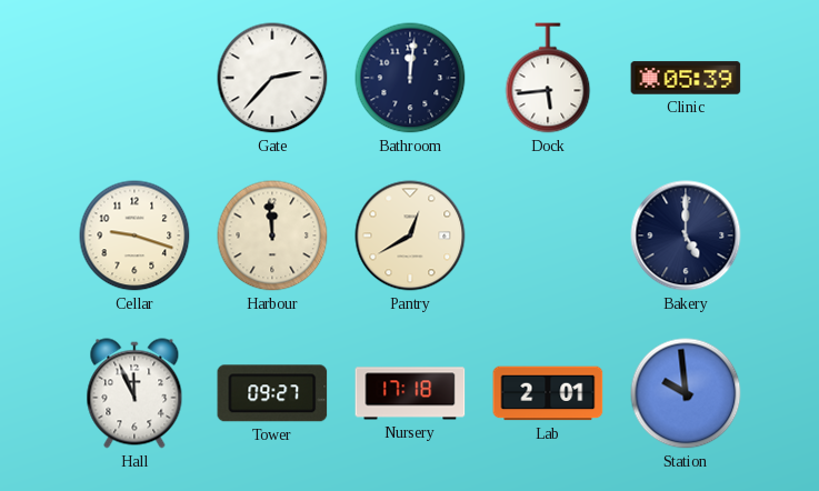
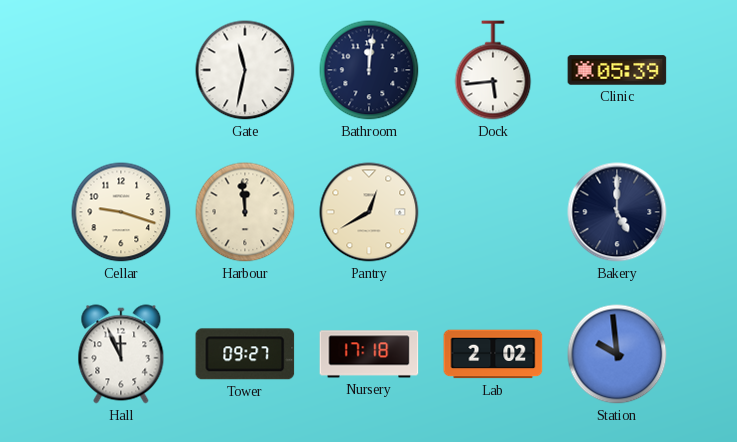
Gate: 2:37 -> 11:32 (245, 70)
Lab: 2:01 -> 2:02 (493, 354)
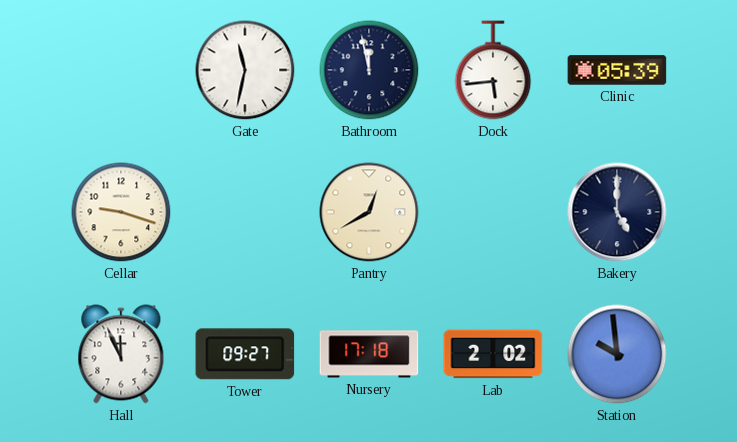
Bathroom: 12:01 -> 11:58 (369, 70)
Harbour: 11:59 -> none (245, 212)
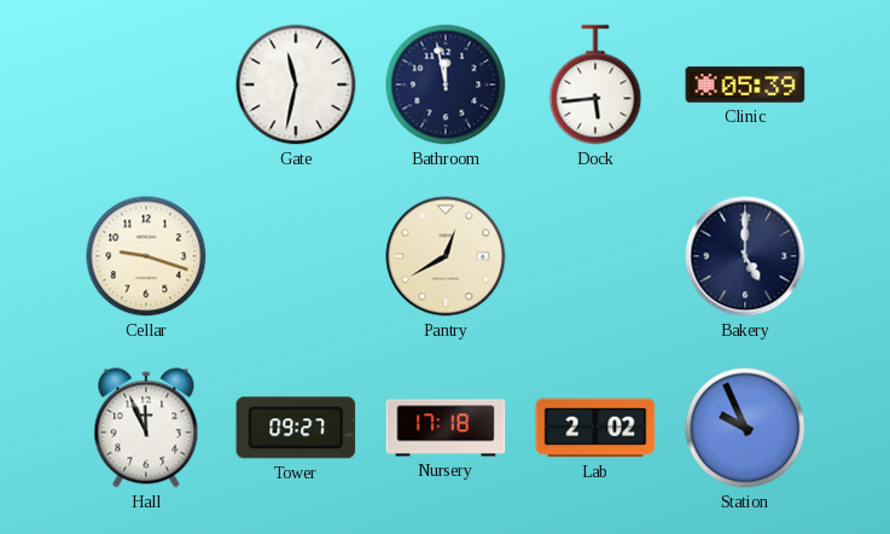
Station: 9:59 -> 9:56 (745, 428)
